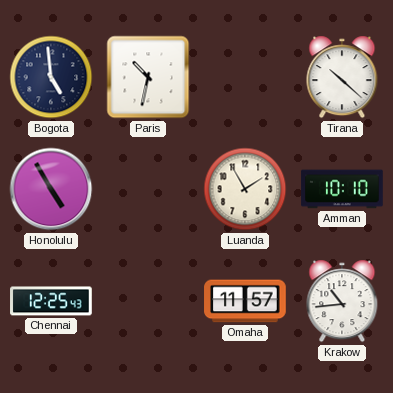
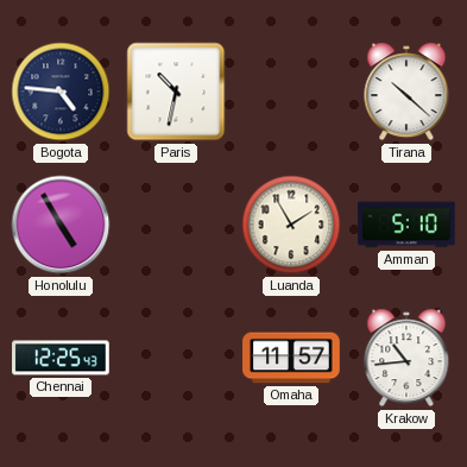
Bogota: 4:59 -> 4:46 (61, 91)
Amman: 10:10 -> 5:10 (406, 225)
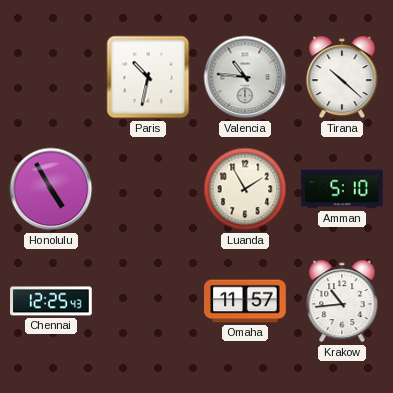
Bogota: 4:46 -> none (61, 91)
Valencia: none -> 10:46 (245, 77)
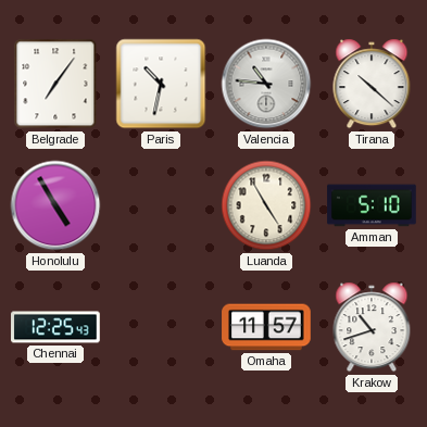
Belgrade: none -> 7:06 (55, 84)
Luanda: 1:55 -> 4:55 (266, 205)
Krakow: 10:44 -> 10:42 (372, 327)
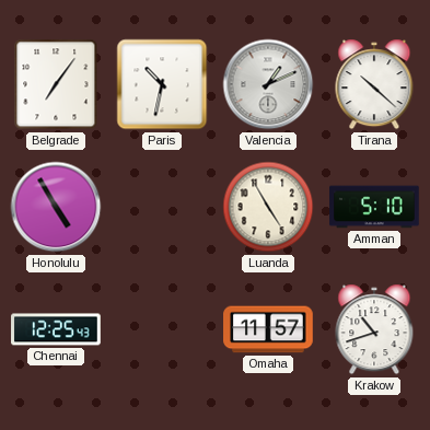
Valencia: 10:46 -> 1:11 (268, 84)
